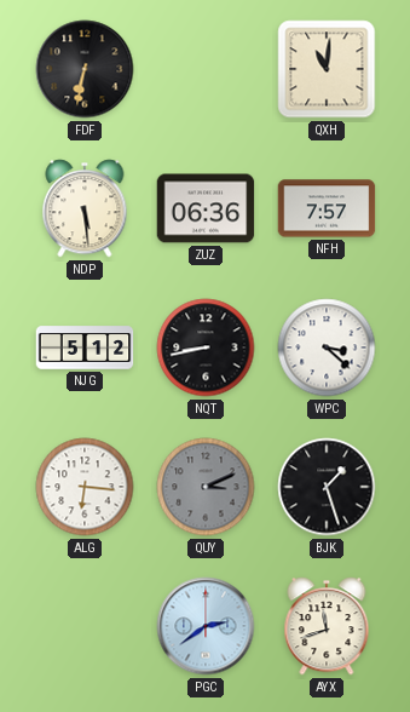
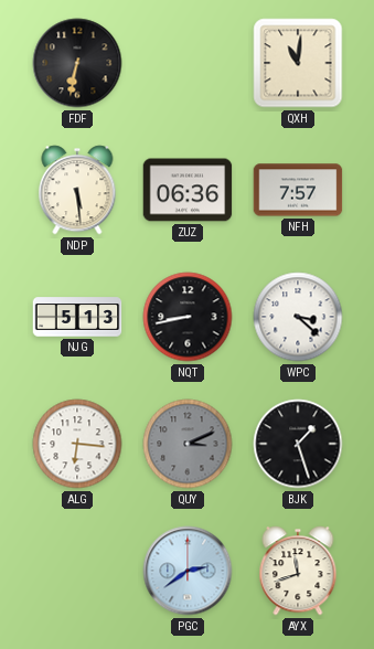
NJG: 5:12 -> 5:13 (77, 317)
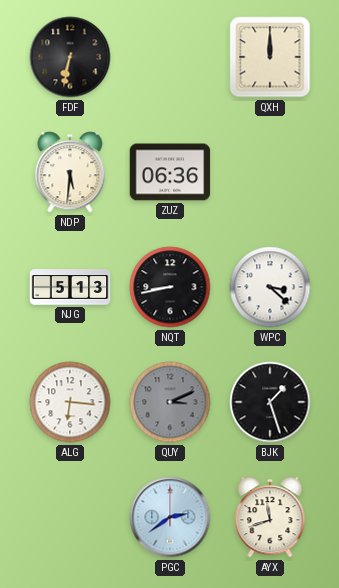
QXH: 11:01 -> 12:00 (270, 57)
NDP: 5:29 -> 5:31 (70, 172)
NFH: 7:57 -> none (298, 190)
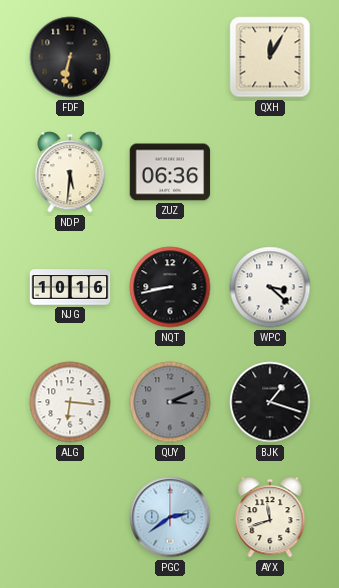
QXH: 12:00 -> 12:05 (270, 57)
NJG: 5:13 -> 10:16 (70, 287)
BJK: 1:27 -> 1:18 (270, 402)
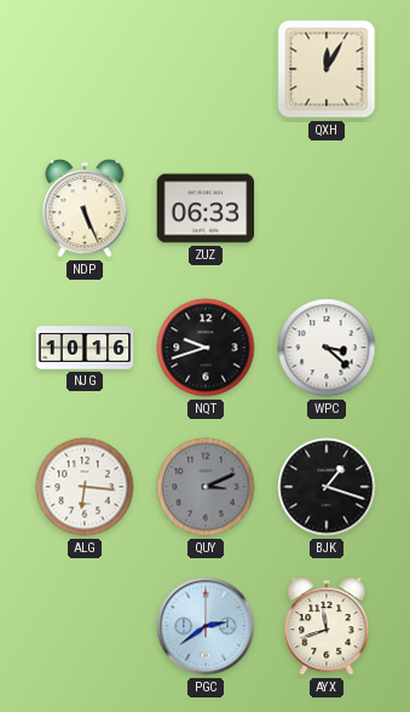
FDF: 6:32 -> none (70, 57)
NDP: 5:31 -> 5:26 (85, 208)
ZUZ: 06:36 -> 06:33 (206, 208)
NQT: 8:43 -> 9:42 (206, 348)
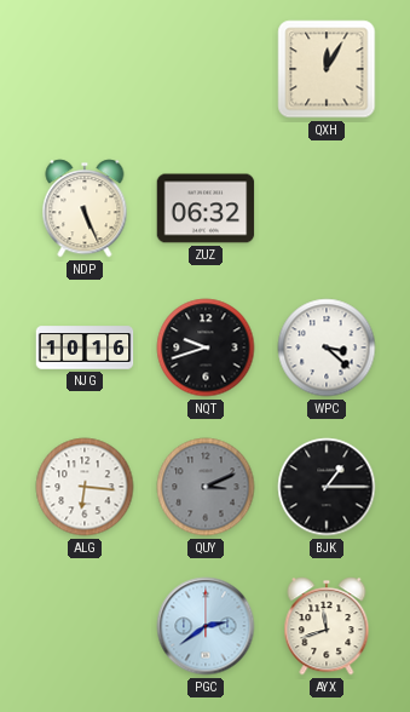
ZUZ: 06:33 -> 06:32 (206, 208)
BJK: 1:18 -> 1:15 (327, 487)
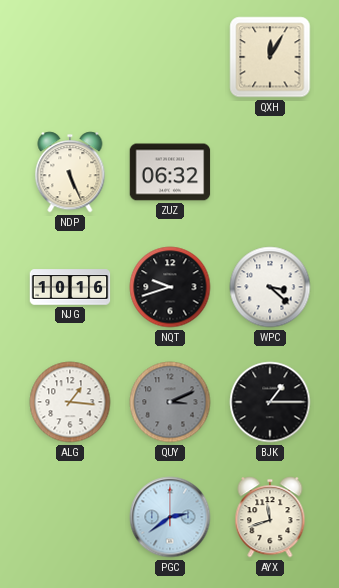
ALG: 6:16 -> 1:16 (70, 402)
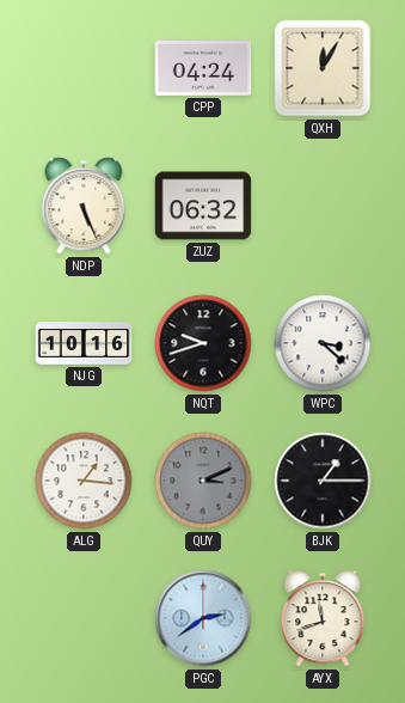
CPP: none -> 04:24 (203, 69)
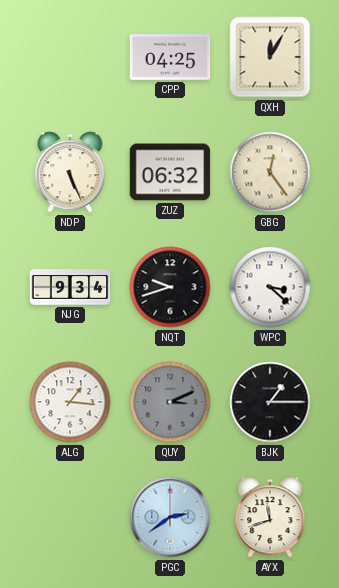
CPP: 04:24 -> 04:25 (170, 58)
GBG: none -> 12:24 (270, 172)
NJG: 10:16 -> 9:34 (70, 287)
